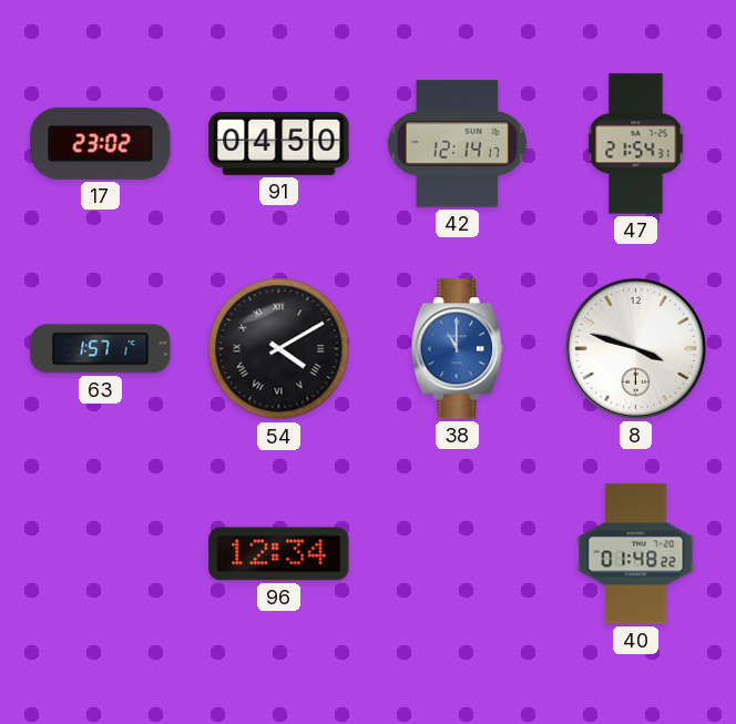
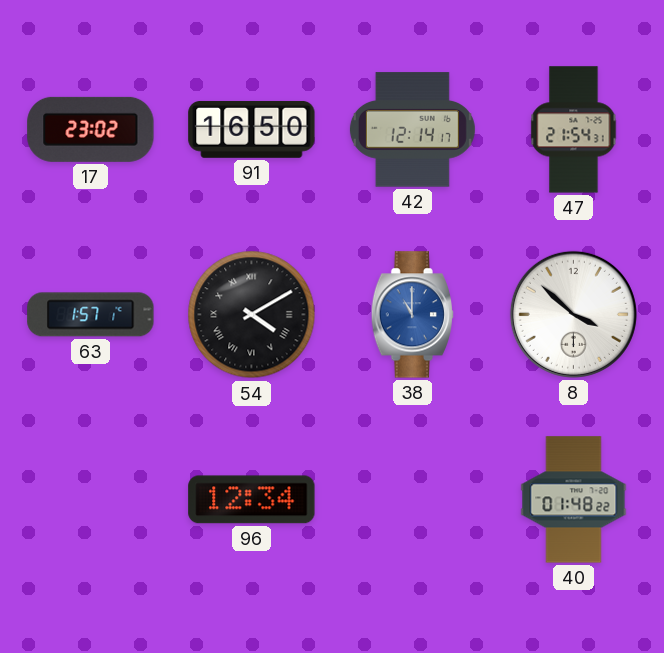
91: 04:50 -> 16:50 (252, 129)
8: 3:48 -> 3:52 (573, 314)
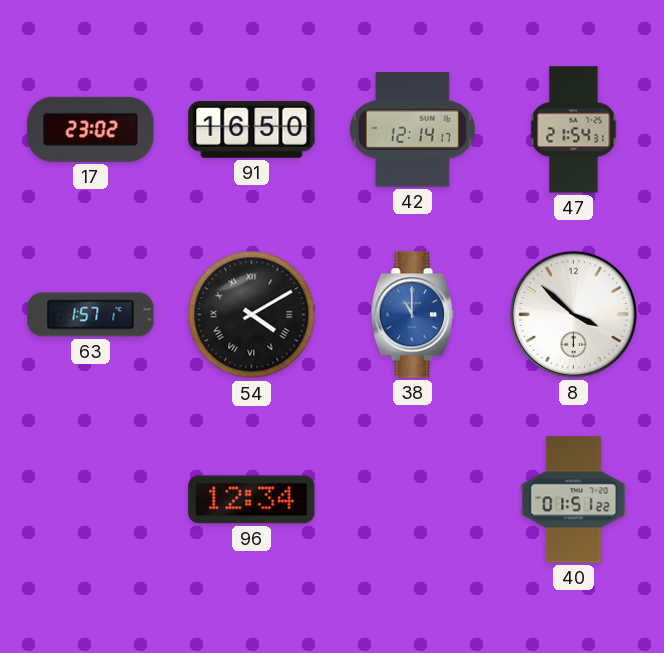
40: 01:48 -> 01:51 (574, 500)
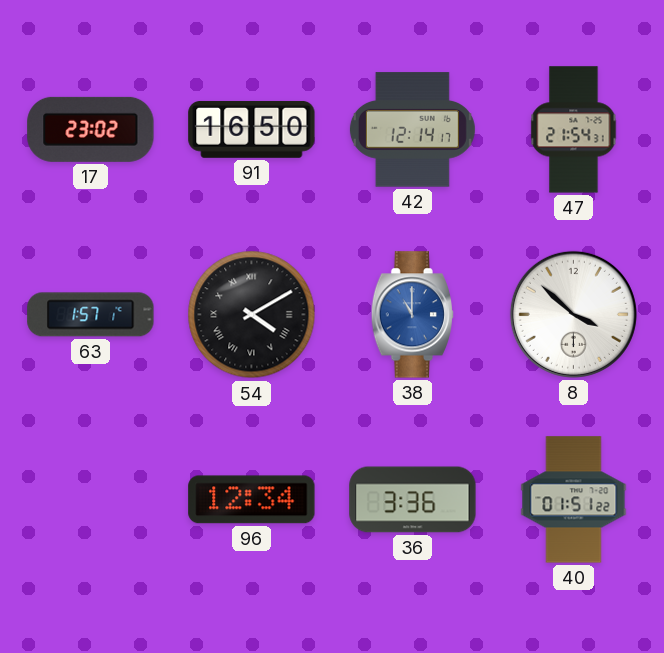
36: none -> 3:36 (413, 500)
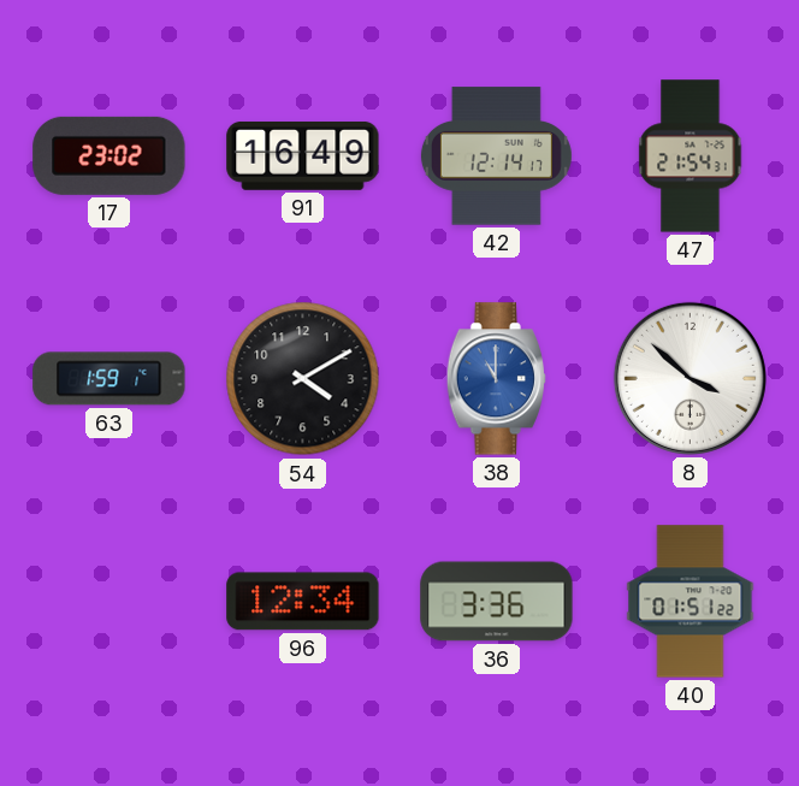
91: 16:50 -> 16:49 (303, 155)
63: 1:57 -> 1:59 (110, 379)
54 numerals: Roman -> Arabic (303, 379)
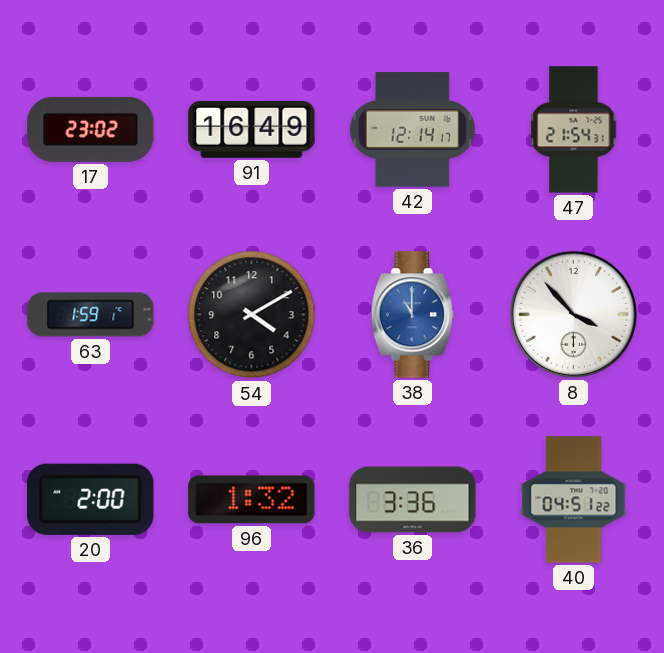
8: 3:52 -> 3:53 (573, 314)
20: none -> 2:00 (91, 499)
96: 12:34 -> 1:32 (252, 500)
40: 01:51 -> 04:51 (574, 500)
